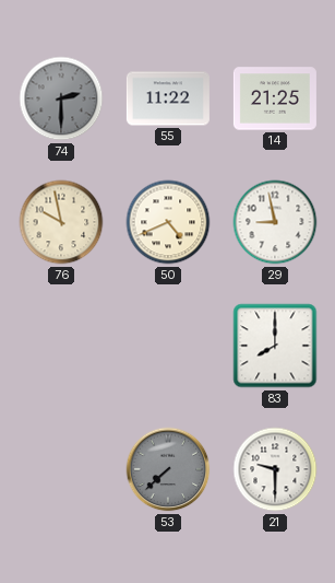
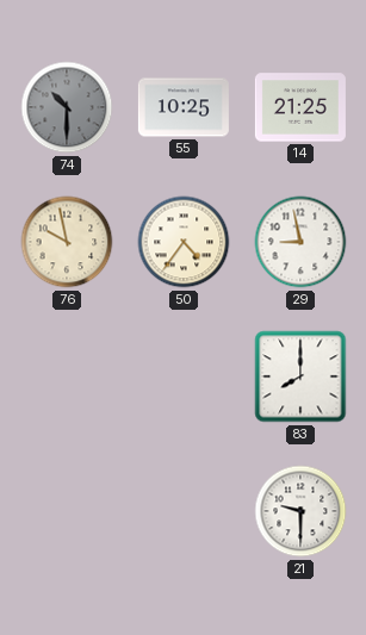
74: 2:30 -> 10:30 (67, 107)
55: 11:22 -> 10:25 (184, 107)
50: 4:41 -> 4:36 (184, 242)
53: 7:38 -> none (168, 469)
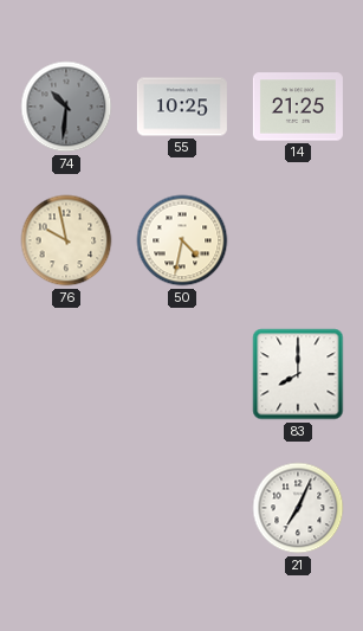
74: 10:30 -> 10:31 (66, 107)
50: 4:36 -> 4:32 (182, 240)
29: 8:58 -> none (300, 242)
21: 9:30 -> 7:04 (298, 508)
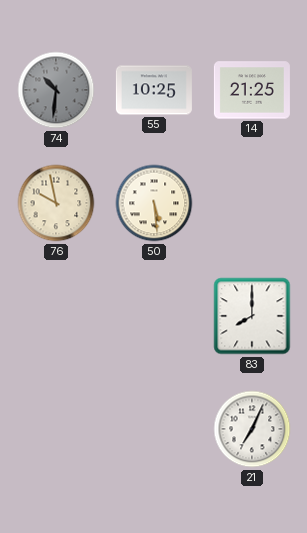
50: 4:32 -> 5:29 (154, 203)
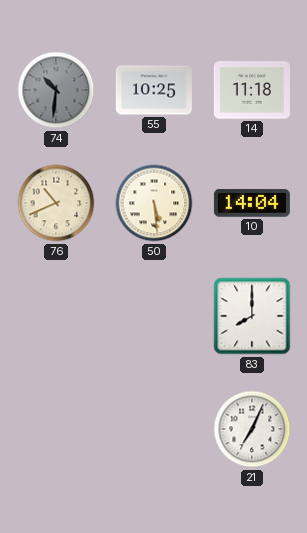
14: 21:25 -> 11:18 (252, 90)
76: 9:58 -> 10:41 (56, 203)
10: none -> 14:04 (252, 203)
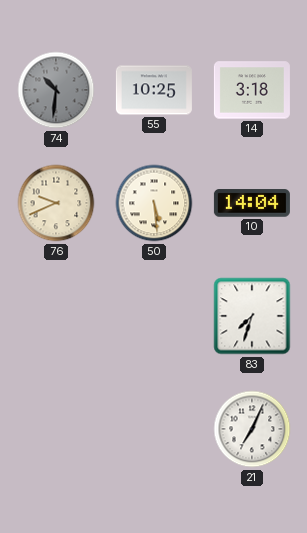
14: 11:18 -> 3:18 (252, 90)
76: 10:41 -> 9:41 (56, 203)
83: 8:00 -> 7:33 (252, 316)
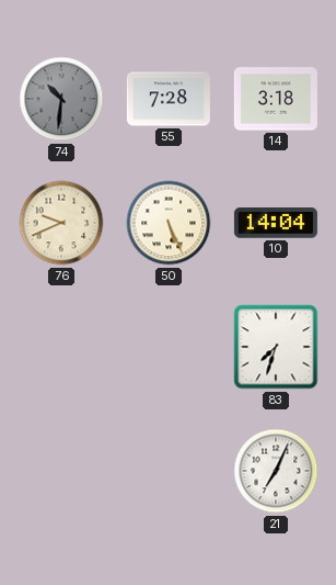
55: 10:25 -> 7:28 (169, 99)
50: 5:29 -> 5:26 (169, 223)
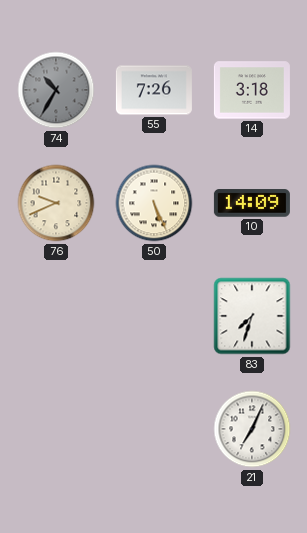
74: 10:31 -> 10:35 (56, 90)
55: 7:28 -> 7:26 (154, 90)
10: 14:04 -> 14:09 (252, 203)
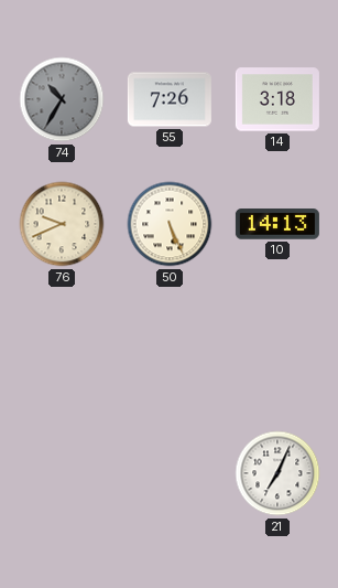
10: 14:09 -> 14:13 (277, 224)
83: 7:33 -> none (252, 316)
